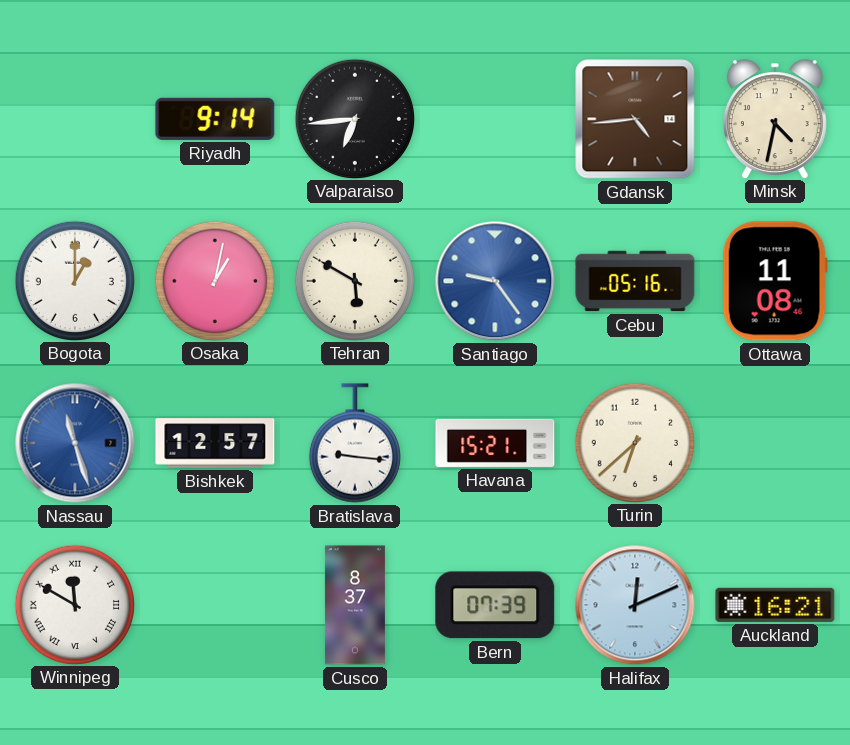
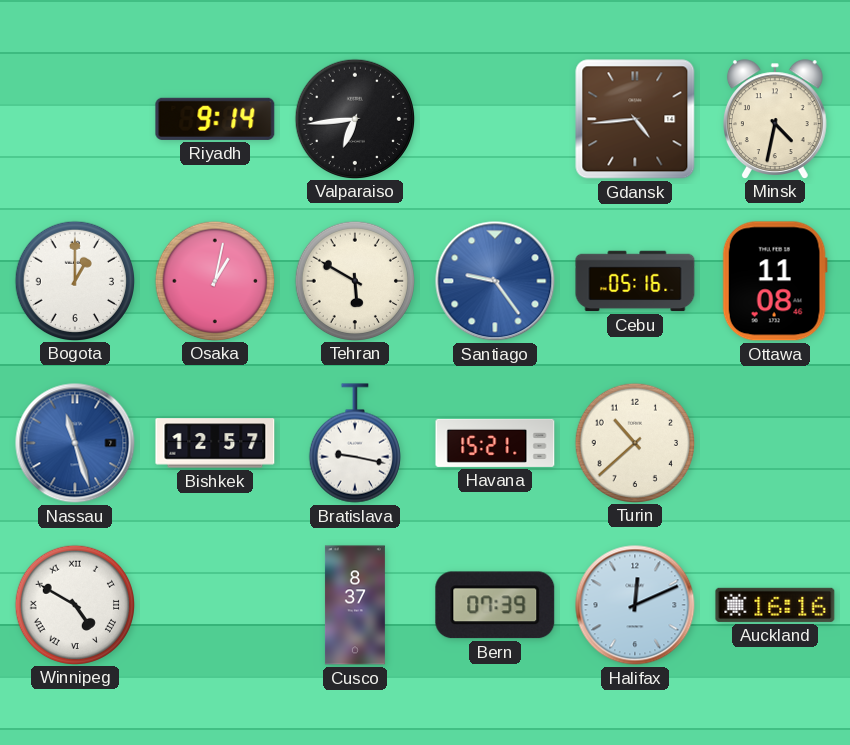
Bratislava: 9:16 -> 9:17 (355, 443)
Turin: 6:38 -> 10:38 (634, 442)
Winnipeg: 11:50 -> 4:50 (74, 604)
Auckland: 16:21 -> 16:16 (775, 605)
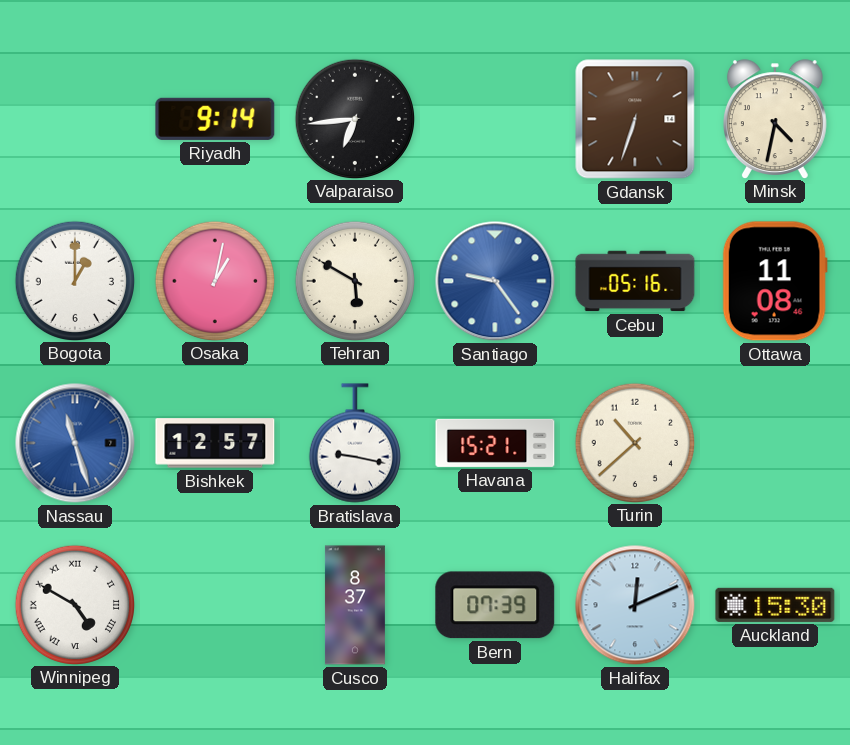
Gdansk: 4:44 -> 6:33 (635, 119)
Auckland: 16:16 -> 15:30 (775, 605)
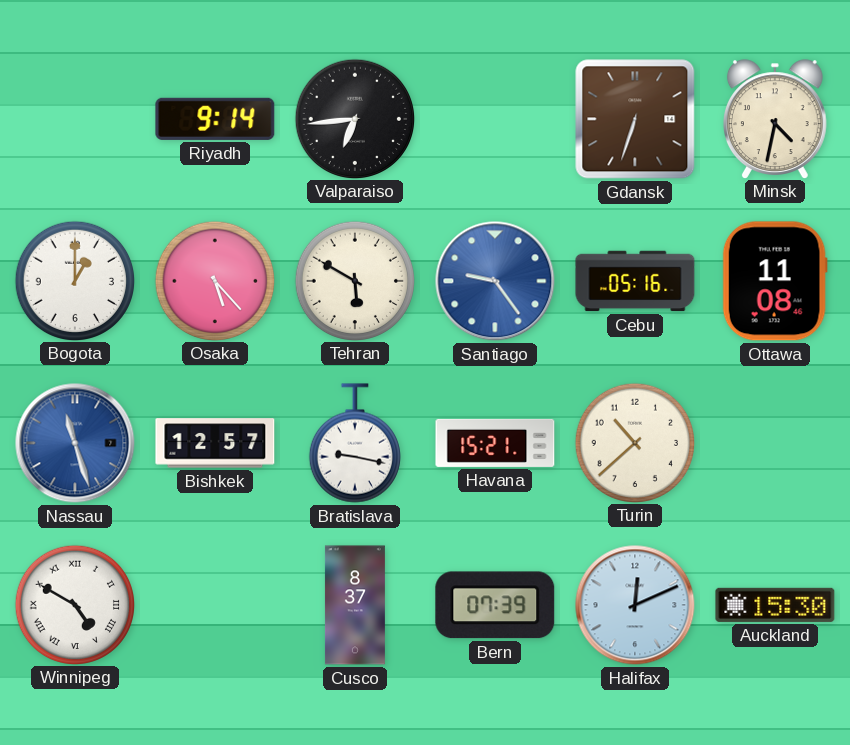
Osaka: 1:02 -> 5:23 (214, 280)
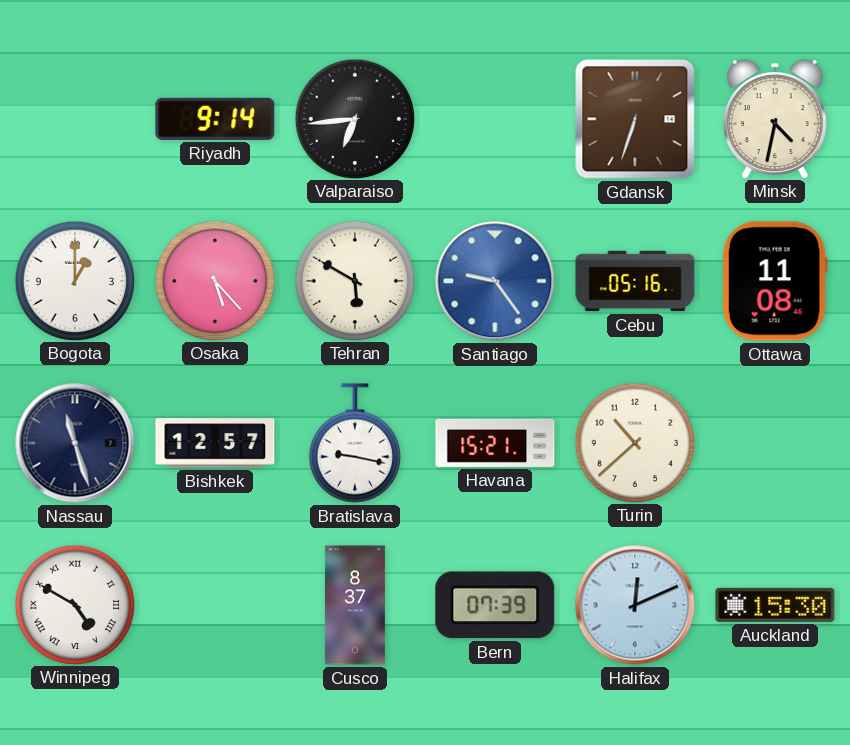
Nassau dial: blue -> navy (75, 443)
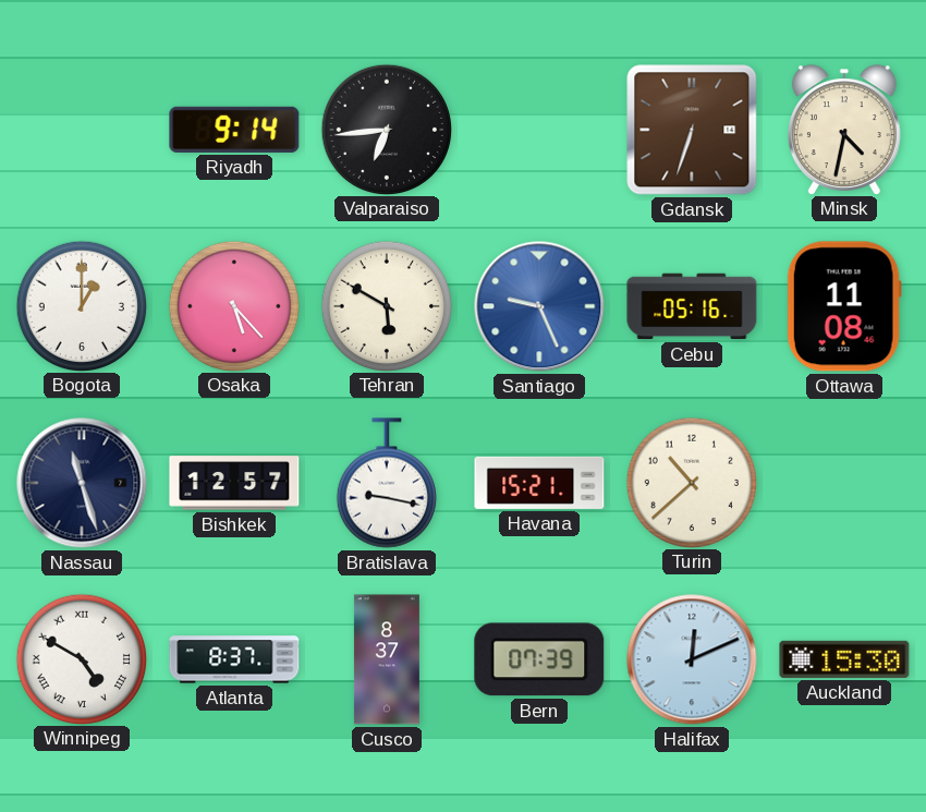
Santiago: 9:24 -> 9:26 (539, 306)
Atlanta: none -> 8:37 (234, 659)
